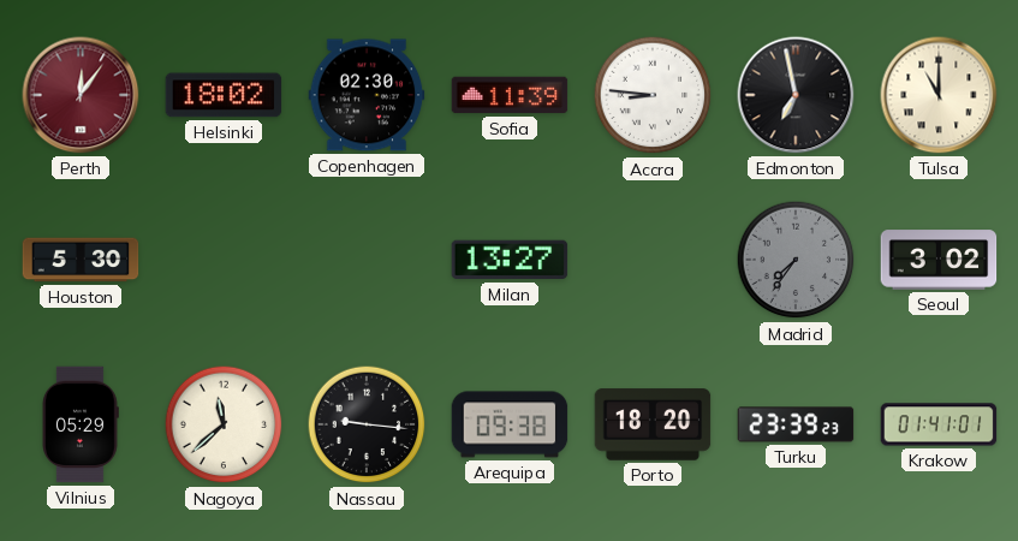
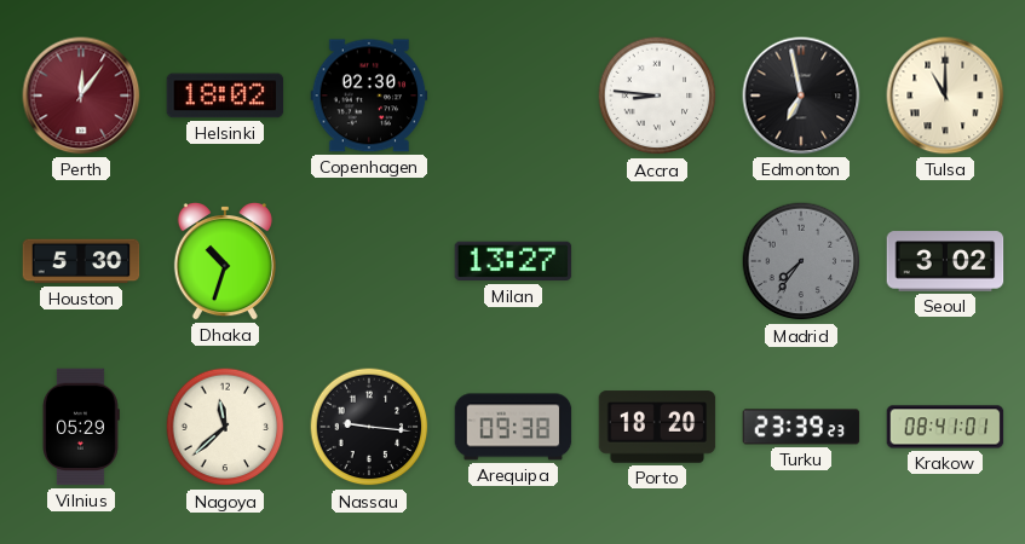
Sofia: 11:39 -> none (510, 95)
Dhaka: none -> 10:33 (225, 261)
Krakow: 01:41 -> 08:41 (945, 427)
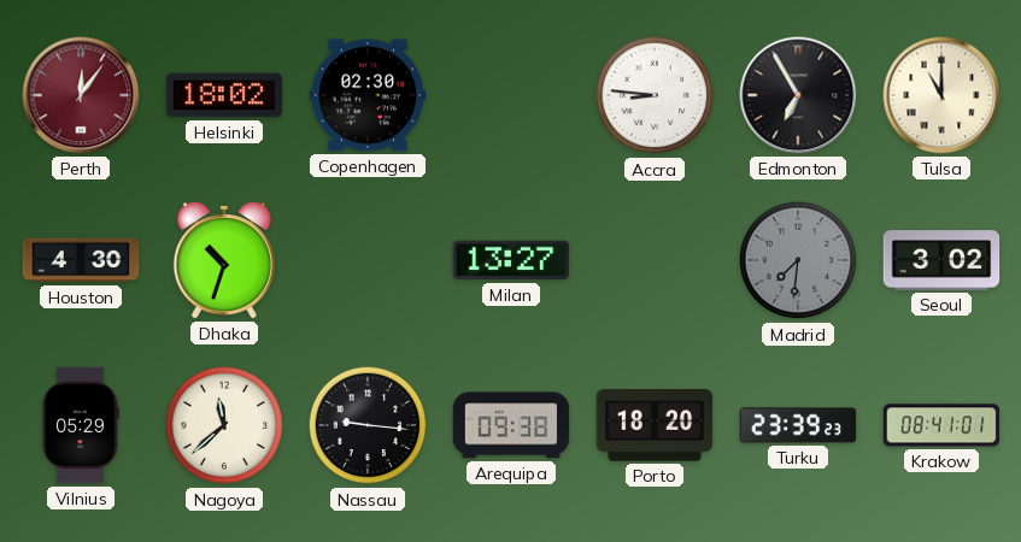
Edmonton: 6:58 -> 6:55 (798, 95)
Houston: 5:30 -> 4:30 (81, 260)
Madrid: 7:36 -> 7:31 (798, 260)
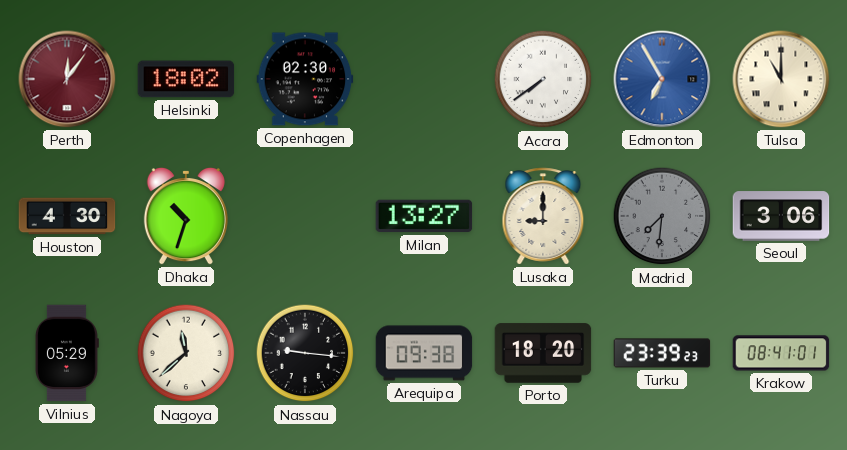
Accra: 8:46 -> 7:39 (543, 79)
Edmonton dial: black -> blue (662, 79)
Lusaka: none -> 9:00 (543, 216)
Seoul: 3:02 -> 3:06 (781, 216)
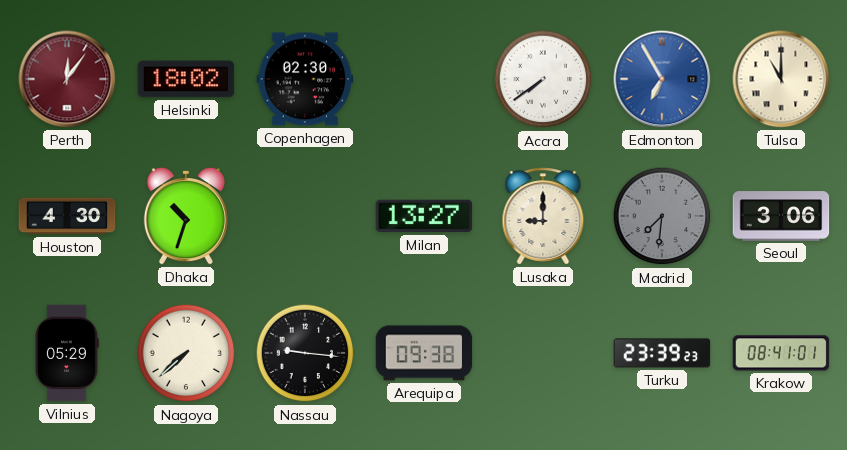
Nagoya: 11:38 -> 7:38 (186, 353)
Porto: 18:20 -> none (543, 353)
